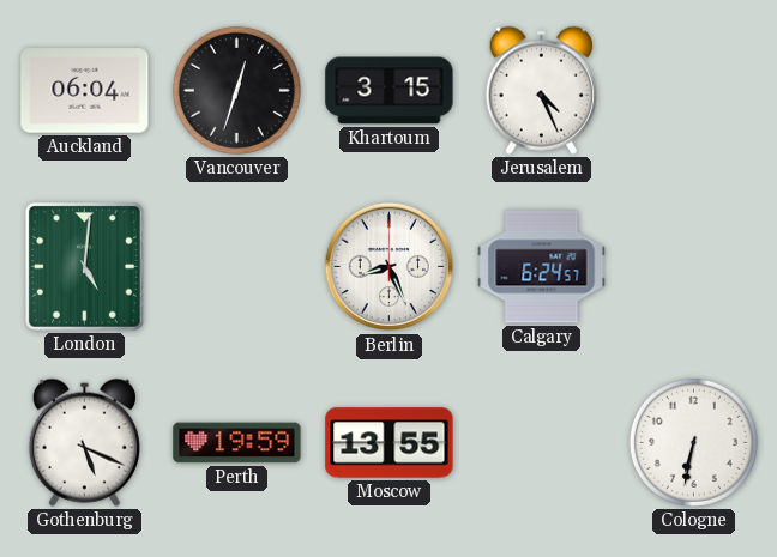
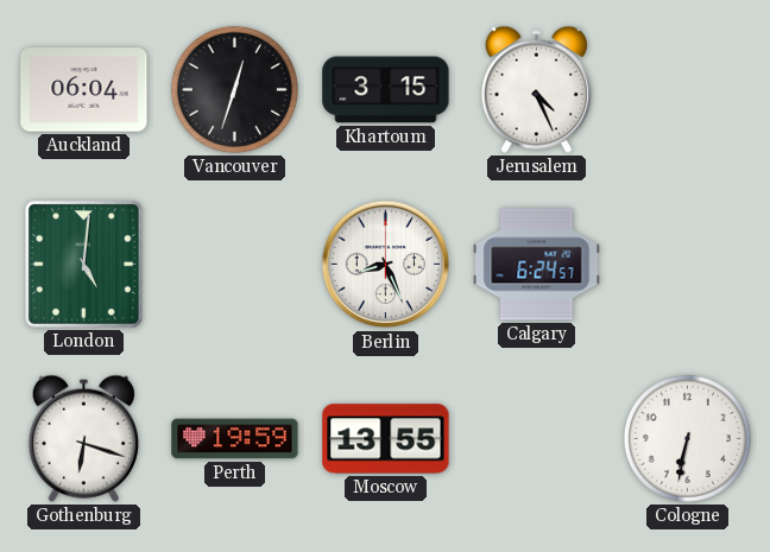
Gothenburg: 5:19 -> 6:18 (83, 438)
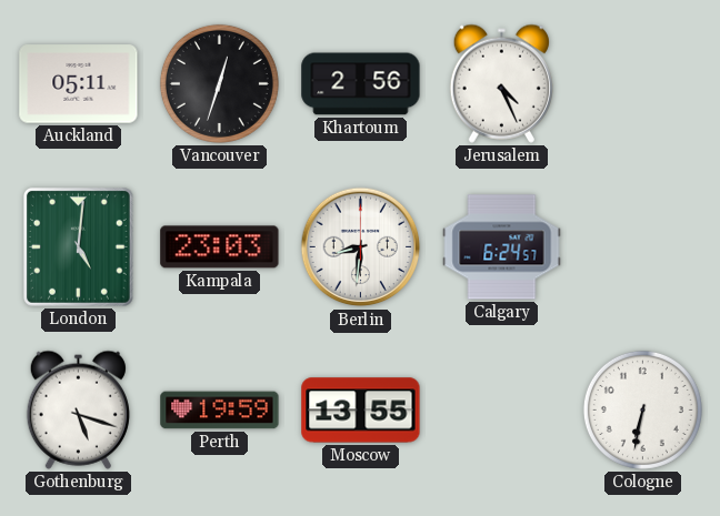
Auckland: 06:04 -> 05:11 (79, 84)
Khartoum: 3:15 -> 2:56 (361, 84)
Kampala: none -> 23:03 (220, 247)
Berlin: 8:26 -> 8:31 (361, 247)
Gothenburg: 6:18 -> 5:18 (78, 409)
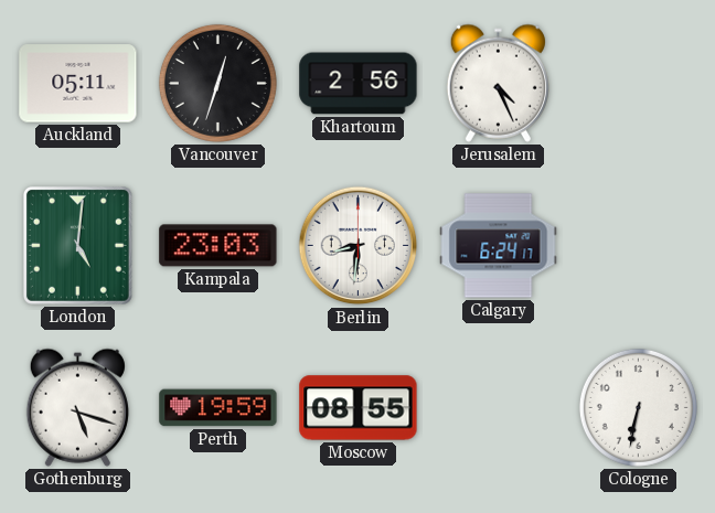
Calgary: 6:24:57 -> 6:24:17 (499, 246)
Moscow: 13:55 -> 08:55 (359, 408)
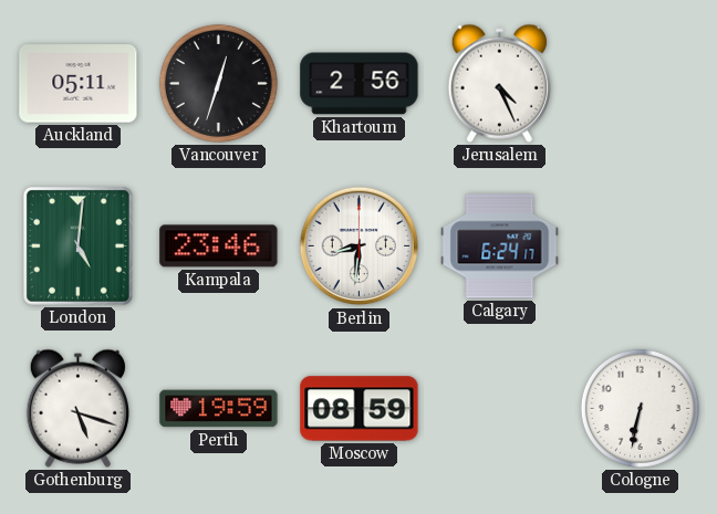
Kampala: 23:03 -> 23:46 (219, 246)
Moscow: 08:55 -> 08:59 (360, 409)
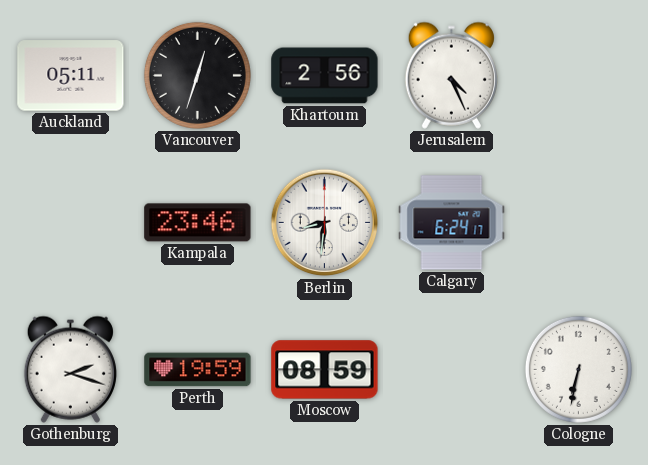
London: 5:01 -> none (77, 245)
Gothenburg: 5:18 -> 2:18 (70, 369)
